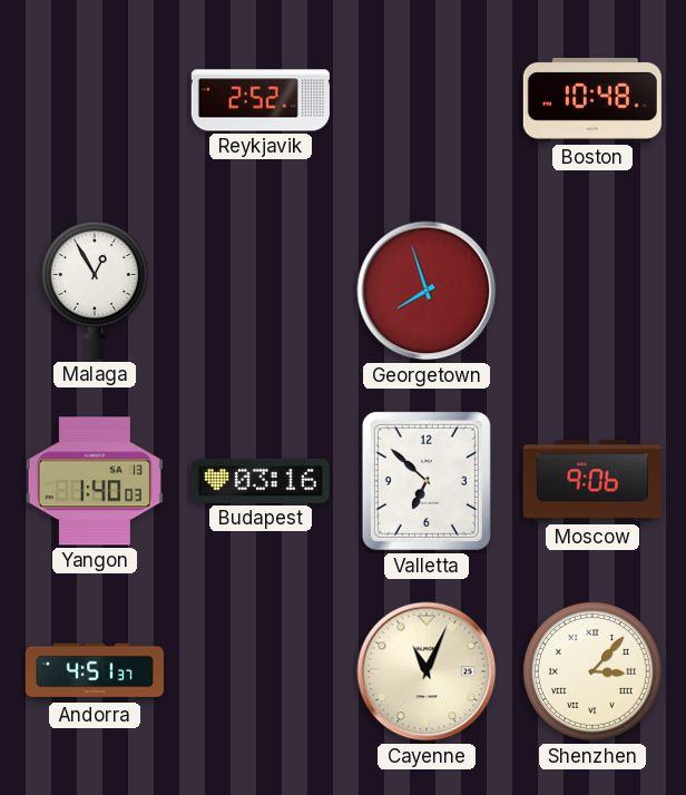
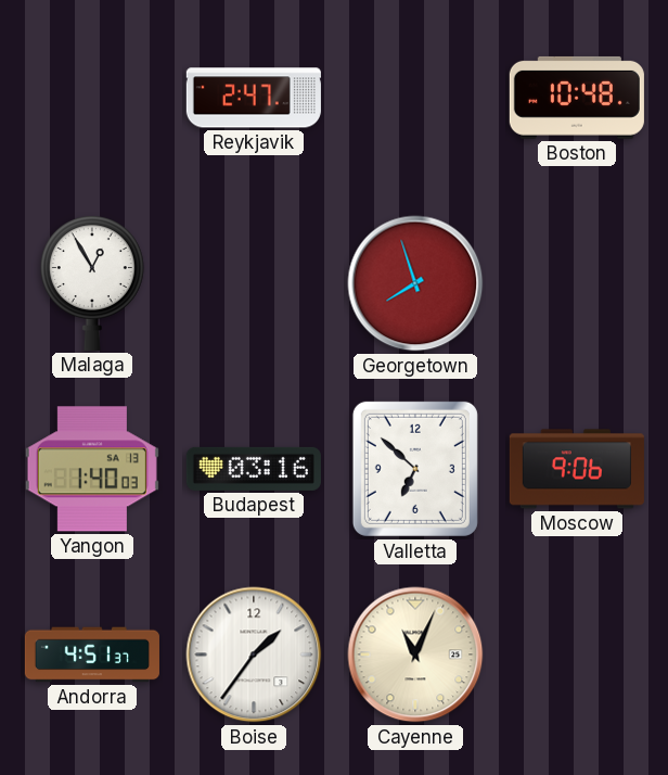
Reykjavik: 2:52 -> 2:47 (254, 98)
Boise: none -> 1:36 (254, 655)
Shenzhen: 3:07 -> none (592, 671)
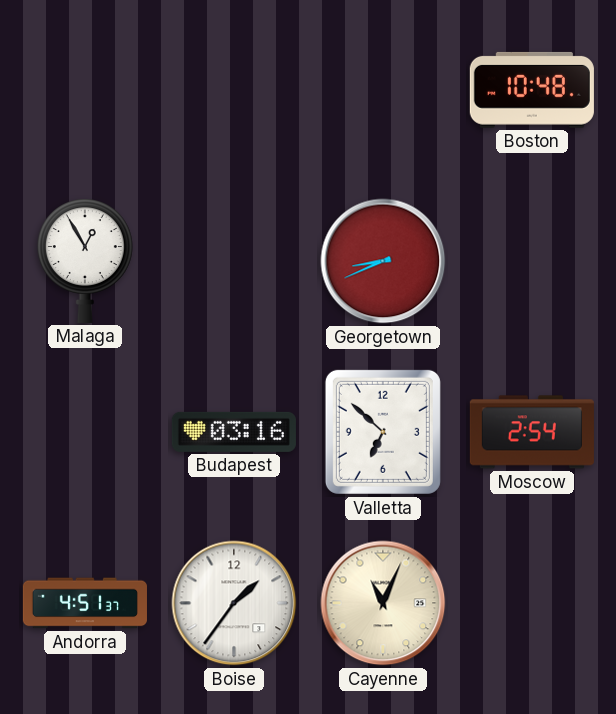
Reykjavik: 2:47 -> none (254, 98)
Georgetown: 7:57 -> 8:41 (383, 261)
Yangon: 1:40 -> none (92, 469)
Moscow: 9:06 -> 2:54 (532, 432)
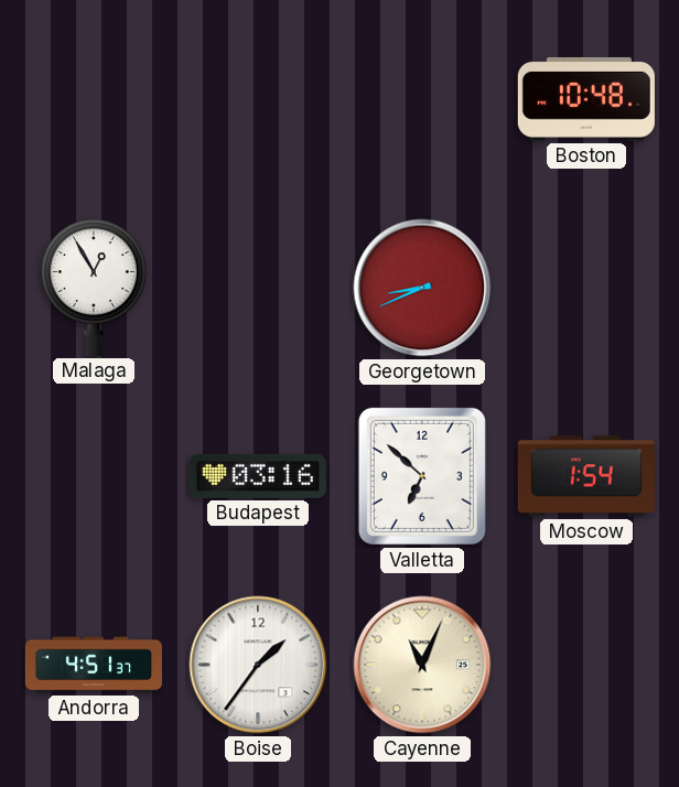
Moscow: 2:54 -> 1:54 (586, 476)
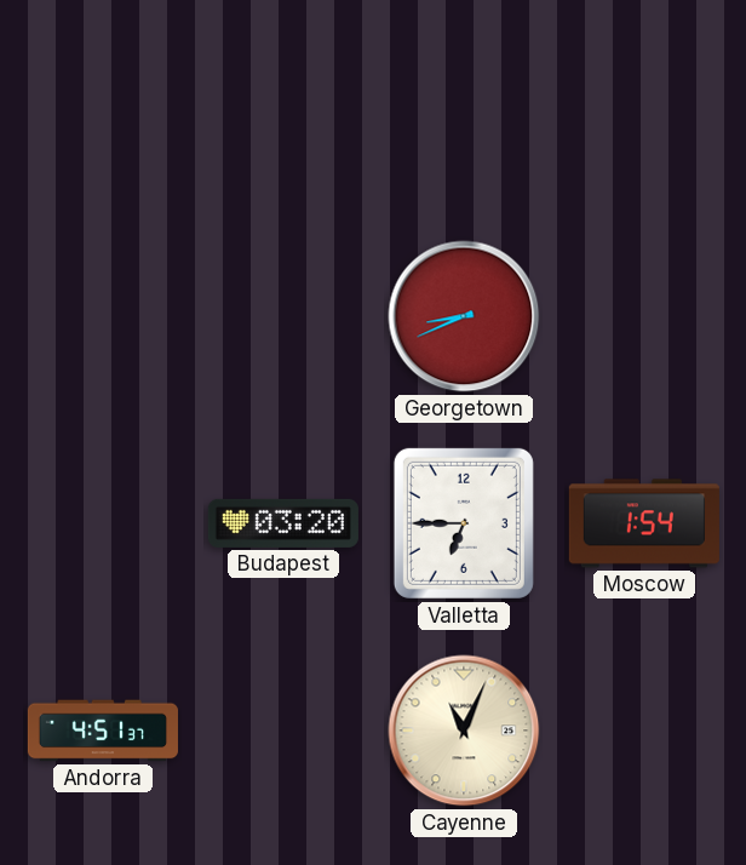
Boston: 10:48 -> none (586, 99)
Malaga: 12:55 -> none (94, 288)
Budapest: 03:16 -> 03:20 (283, 523)
Valletta: 6:52 -> 6:45 (464, 523)
Boise: 1:36 -> none (258, 665)
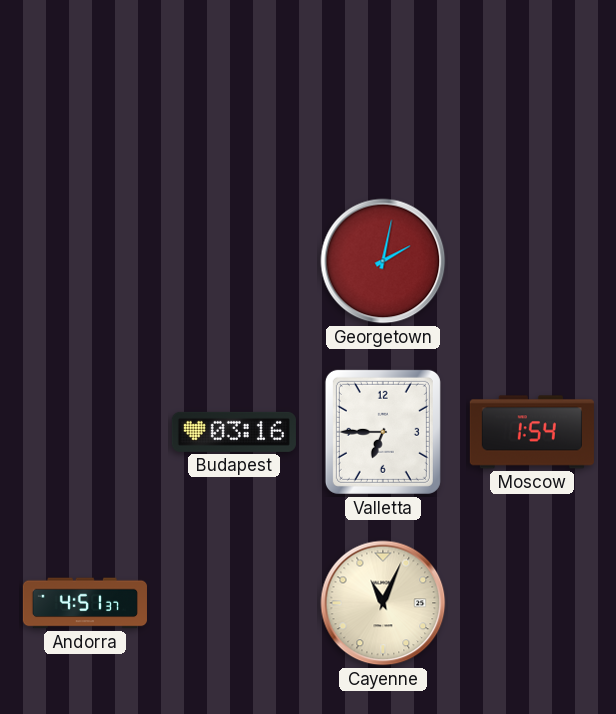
Georgetown: 8:41 -> 2:02 (383, 261)
Budapest: 03:20 -> 03:16 (234, 432)
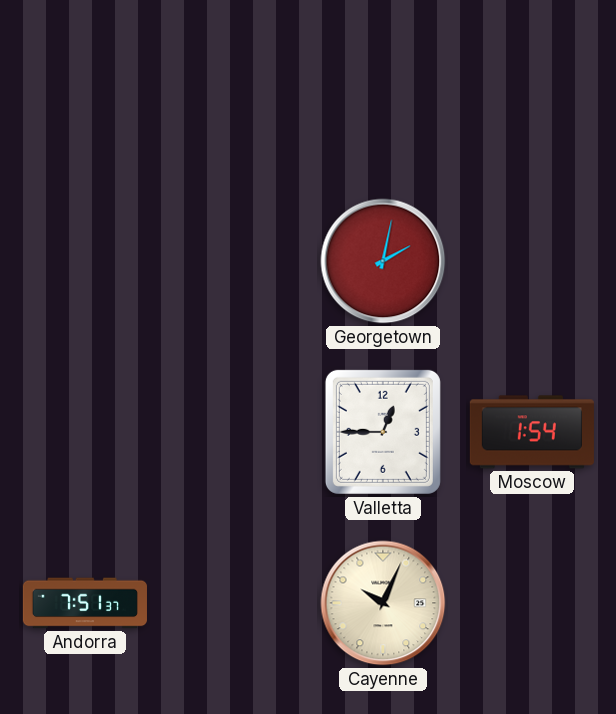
Budapest: 03:16 -> none (234, 432)
Valletta: 6:45 -> 12:45 (383, 432)
Andorra: 4:51 -> 7:51 (85, 603)
Cayenne: 11:04 -> 10:04 (383, 603)
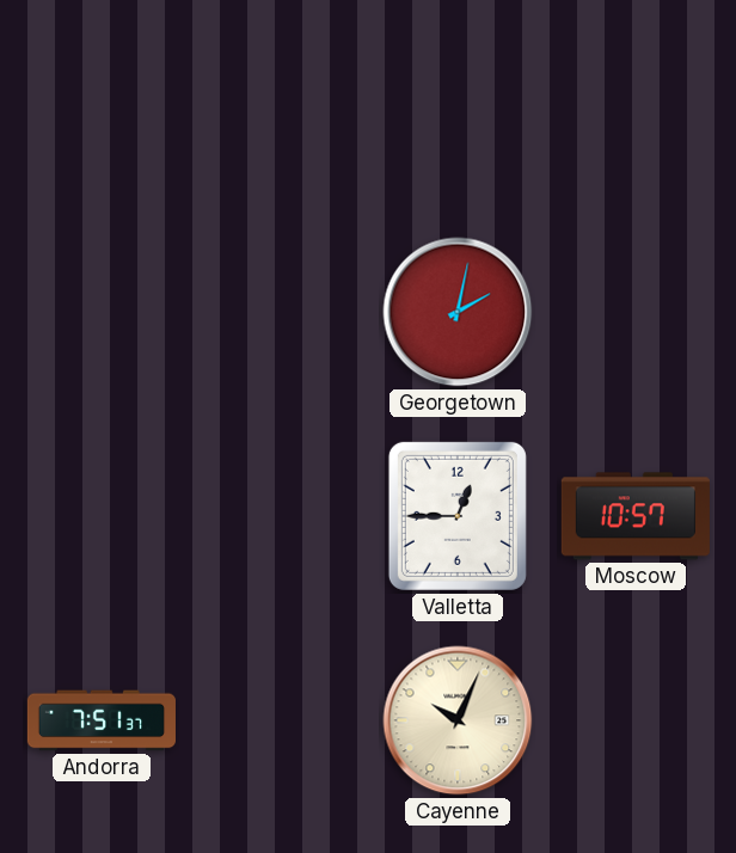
Moscow: 1:54 -> 10:57 (636, 516)
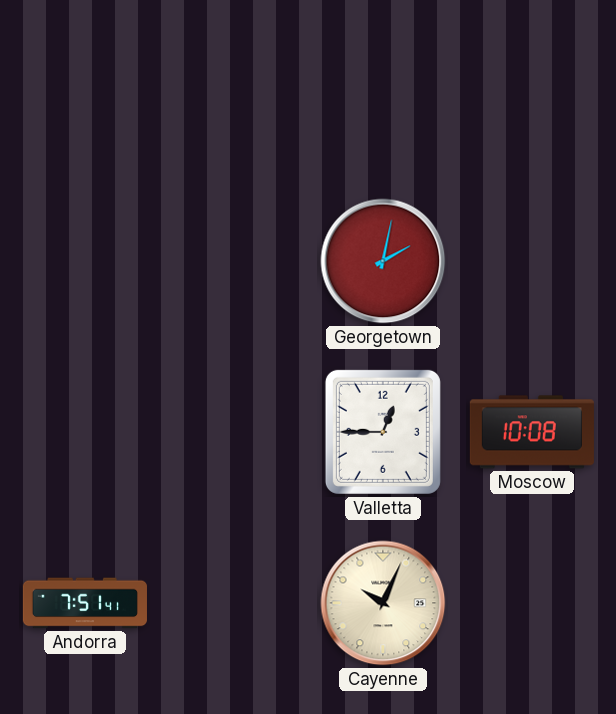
Moscow: 10:57 -> 10:08 (532, 432)
Andorra: 7:51:37 -> 7:51:41 (85, 603)
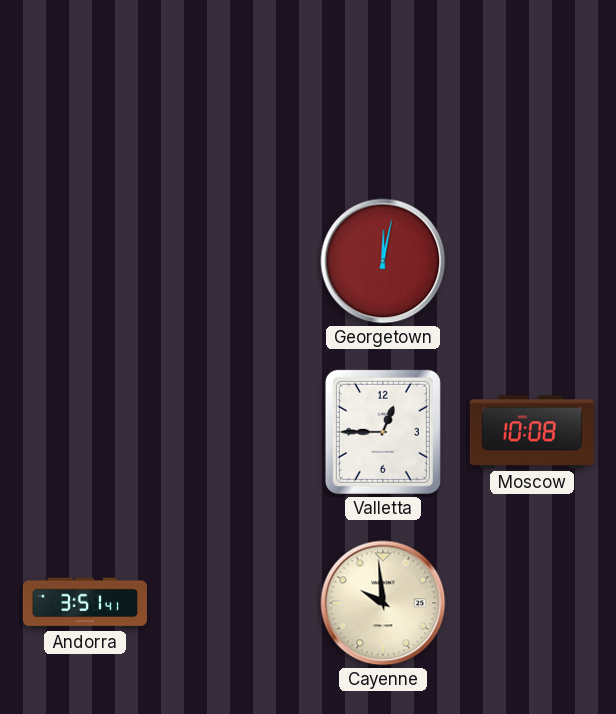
Georgetown: 2:02 -> 12:02 (383, 261)
Andorra: 7:51 -> 3:51 (85, 603)
Cayenne: 10:04 -> 9:59 (383, 603)
